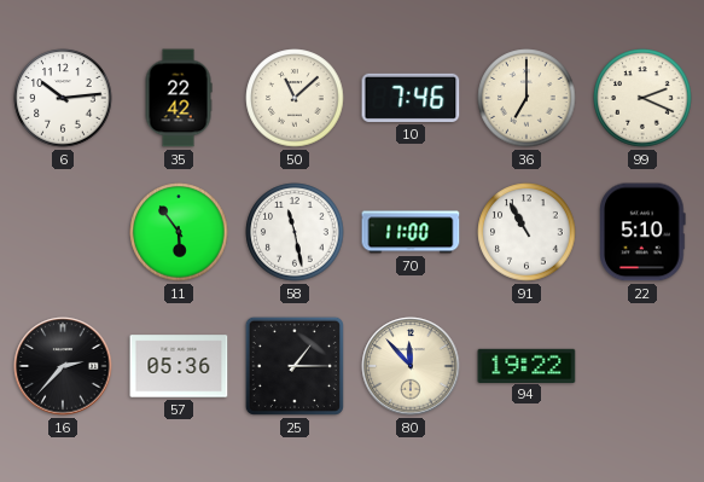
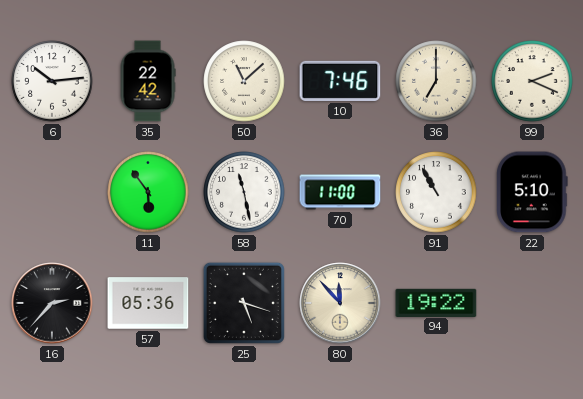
25: 1:15 -> 5:18 (244, 303)
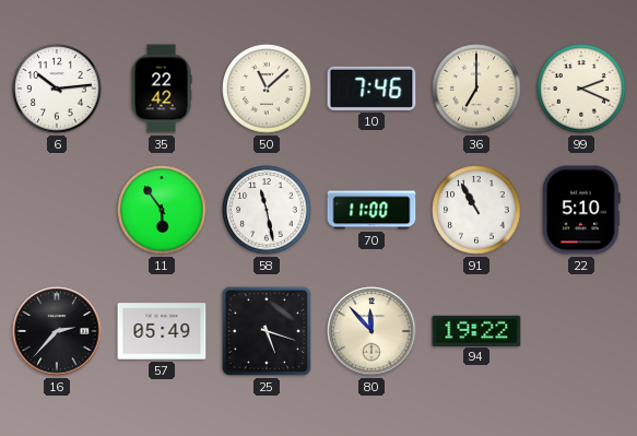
57: 05:36 -> 05:49 (162, 331)
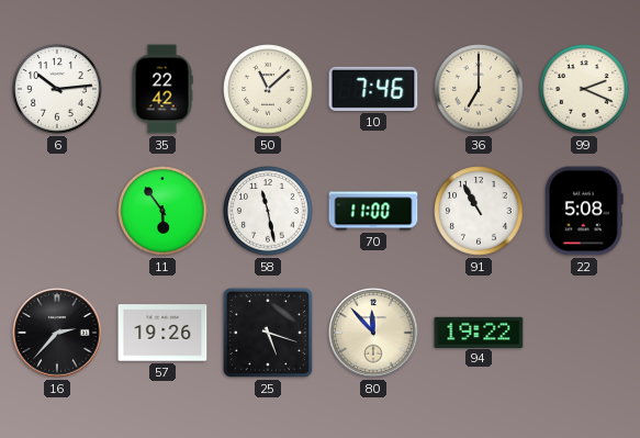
22: 5:10 -> 5:08 (585, 211)
57: 05:49 -> 19:26 (162, 333)
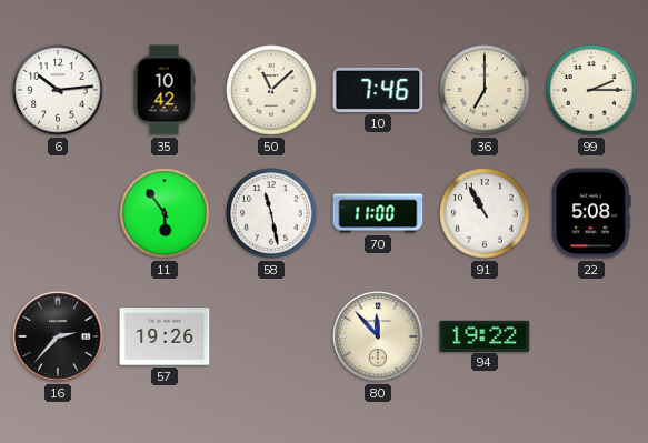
35: 22:42 -> 10:42 (165, 90)
99: 2:19 -> 2:15 (591, 90)
25: 5:18 -> none (268, 333)
